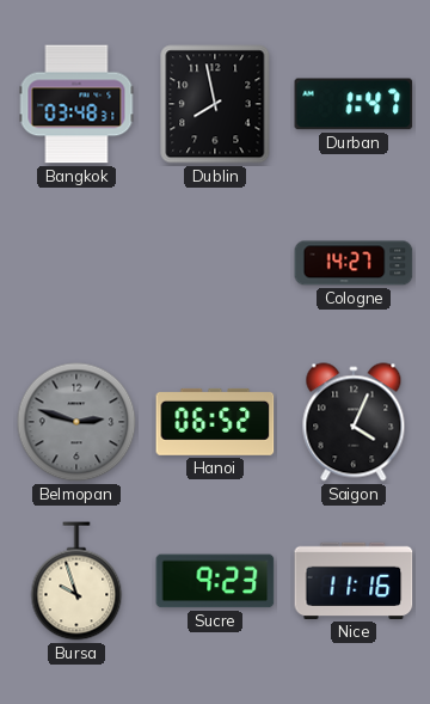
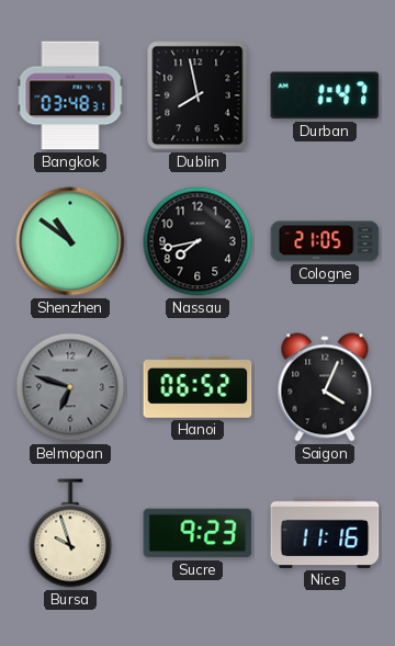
Shenzhen: none -> 10:51 (70, 241)
Nassau: none -> 7:43 (198, 241)
Cologne: 14:27 -> 21:05 (325, 241)
Belmopan: 2:48 -> 6:48 (70, 387)
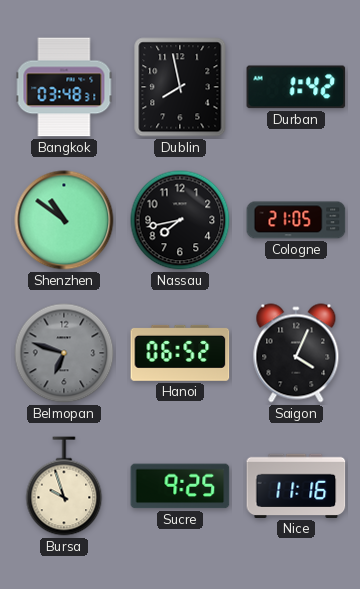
Durban: 1:47 -> 1:42 (296, 87)
Sucre: 9:23 -> 9:25 (180, 486)
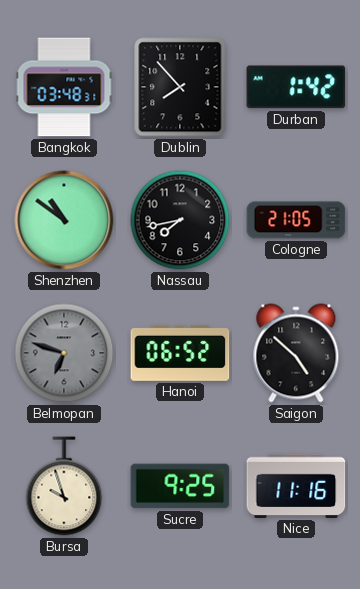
Dublin: 7:58 -> 7:53 (180, 87)
Saigon: 4:04 -> 4:52 (296, 353)
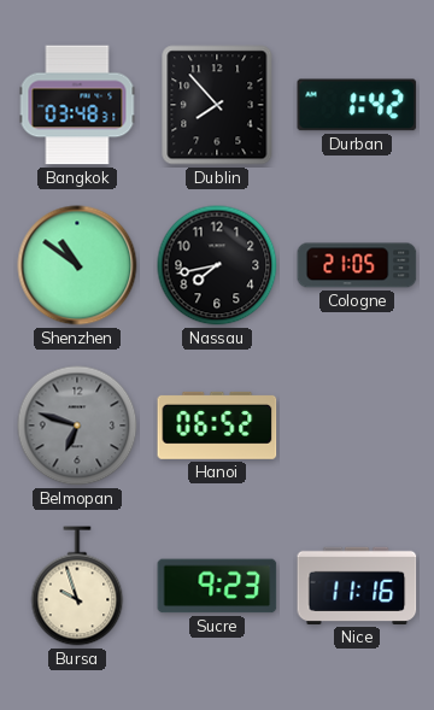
Saigon: 4:52 -> none (296, 353)
Sucre: 9:25 -> 9:23 (217, 586)
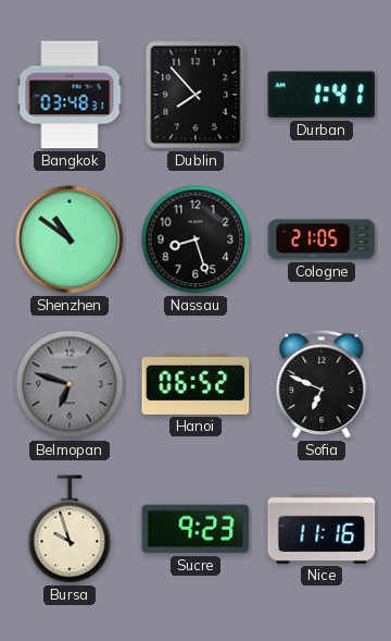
Durban: 1:42 -> 1:41 (321, 95)
Nassau: 7:43 -> 8:27 (195, 239)
Sofia: none -> 6:49 (321, 384)
